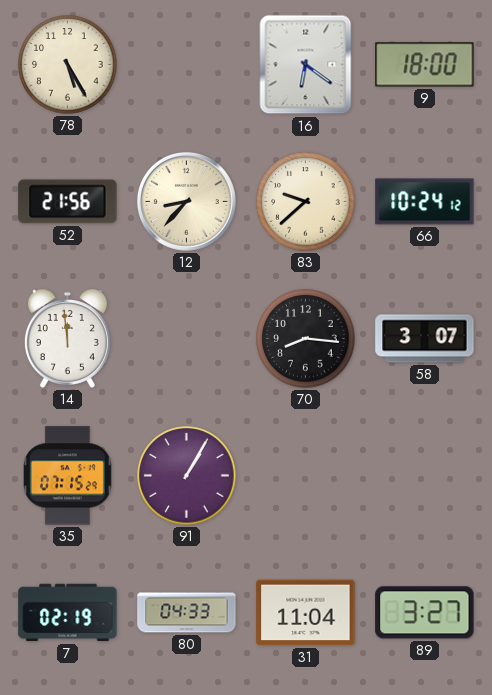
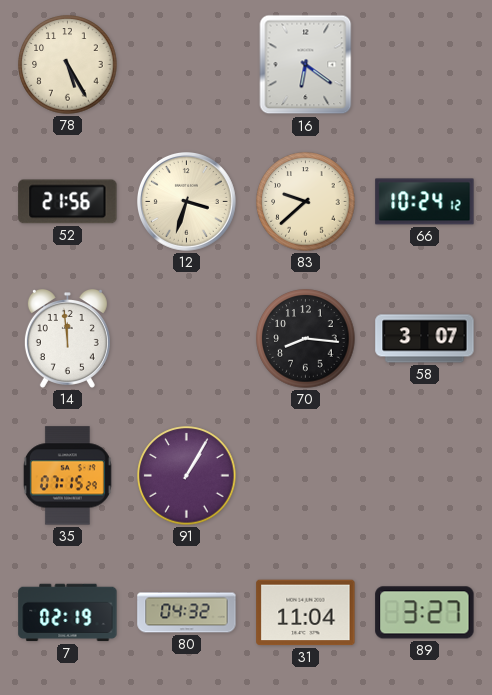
9: 18:00 -> none (425, 65)
12: 8:37 -> 3:33 (187, 202)
80: 04:33 -> 04:32 (187, 613)
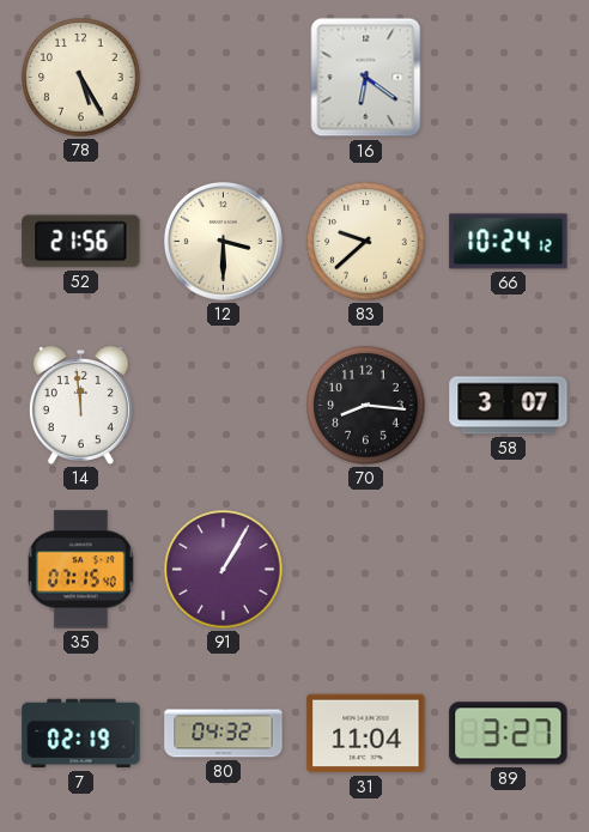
12: 3:33 -> 3:30 (224, 242)
35: 07:15:29 -> 07:15:40 (80, 570)
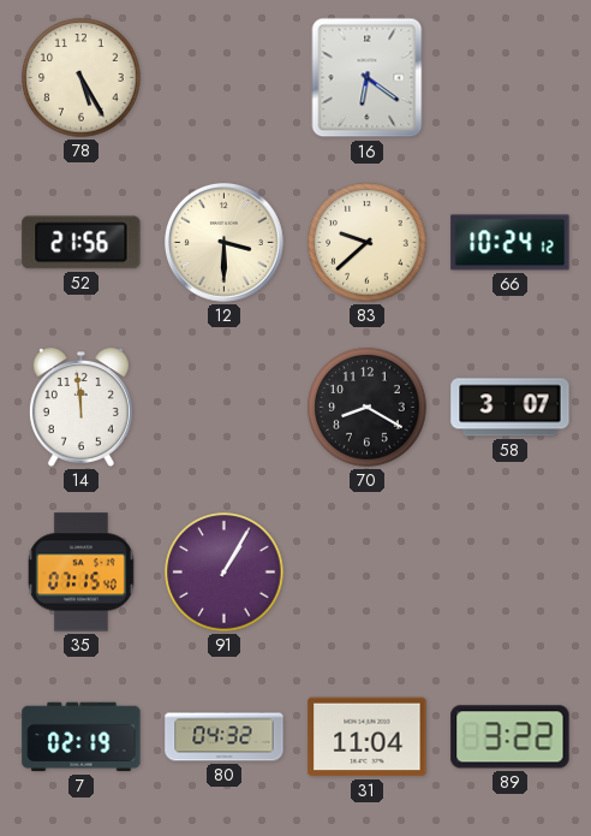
70: 8:16 -> 8:20 (368, 408)
89: 3:27 -> 3:22 (511, 737)
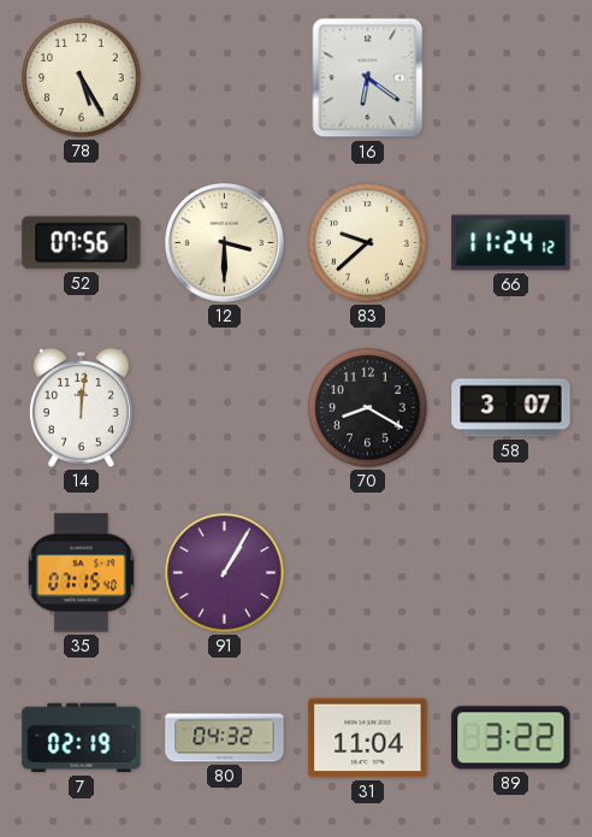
52: 21:56 -> 07:56 (82, 243)
66: 10:24 -> 11:24 (511, 243)
14: 11:59 -> 12:01 (81, 408)
